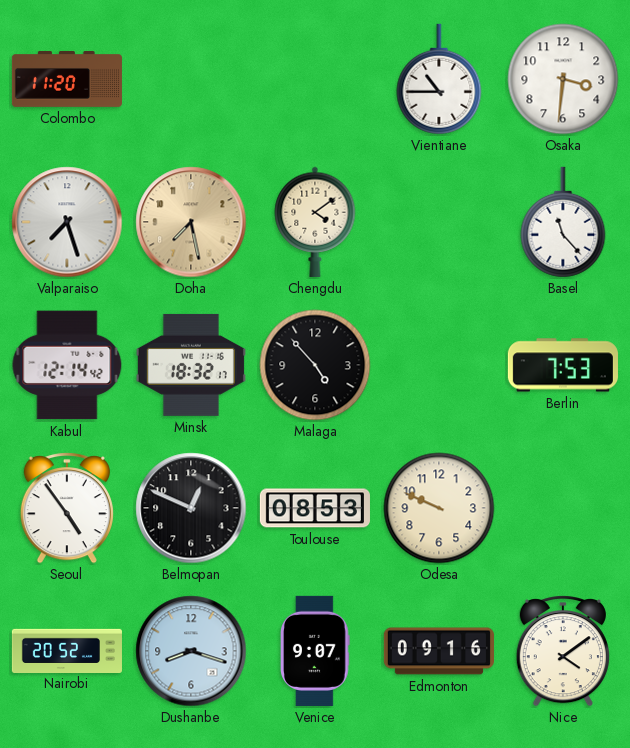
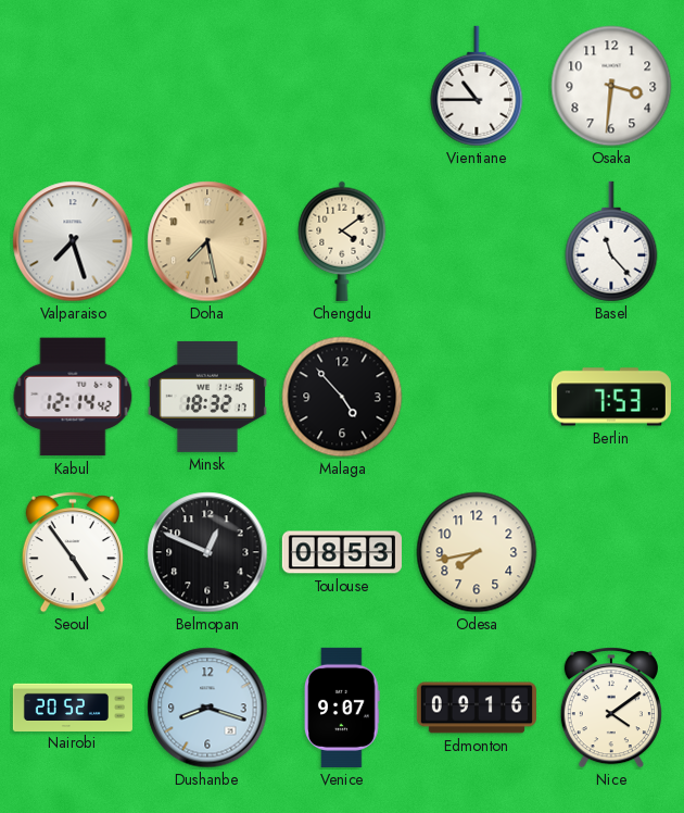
Colombo: 11:20 -> none (67, 79)
Odesa: 9:49 -> 7:43 (477, 552)
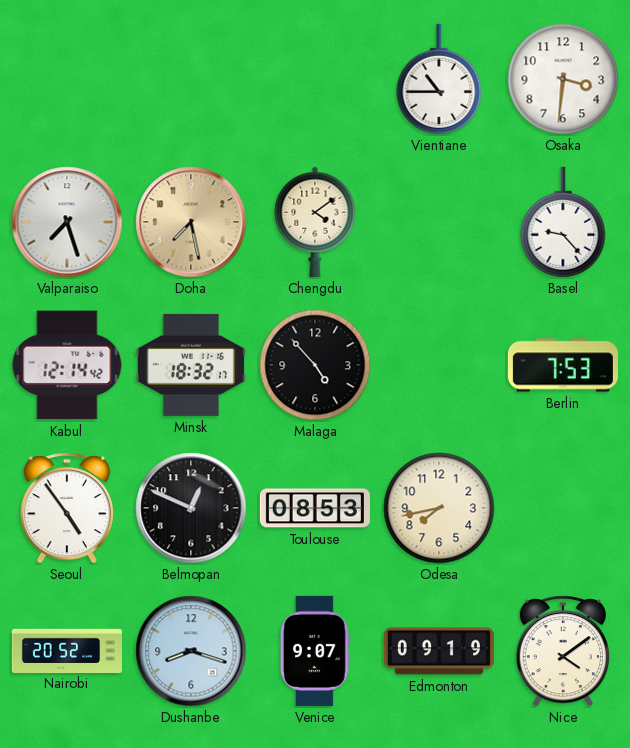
Basel: 11:23 -> 9:23 (563, 222)
Edmonton: 09:16 -> 09:19 (439, 651)
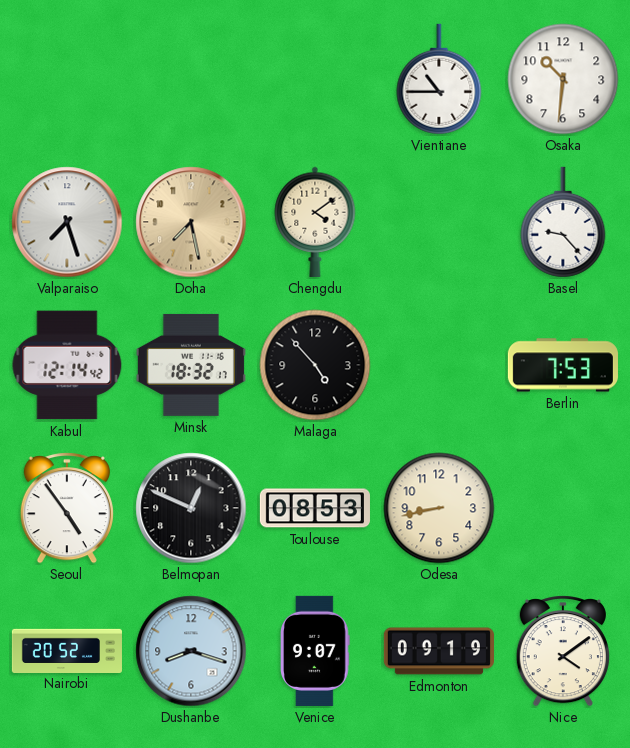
Osaka: 3:31 -> 10:31 (563, 79)
Odesa: 7:43 -> 8:43 (439, 508)
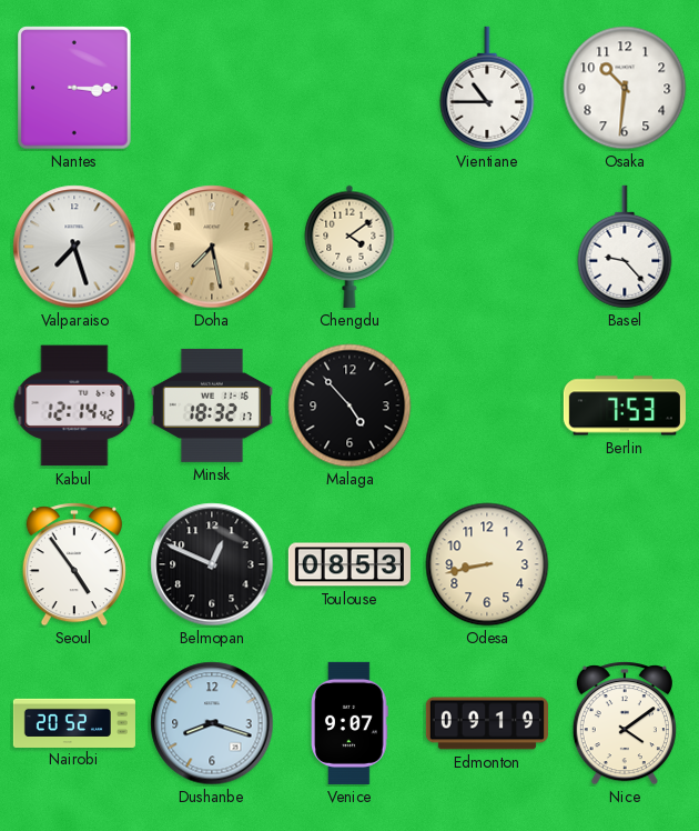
Nantes: none -> 3:15 (74, 88)
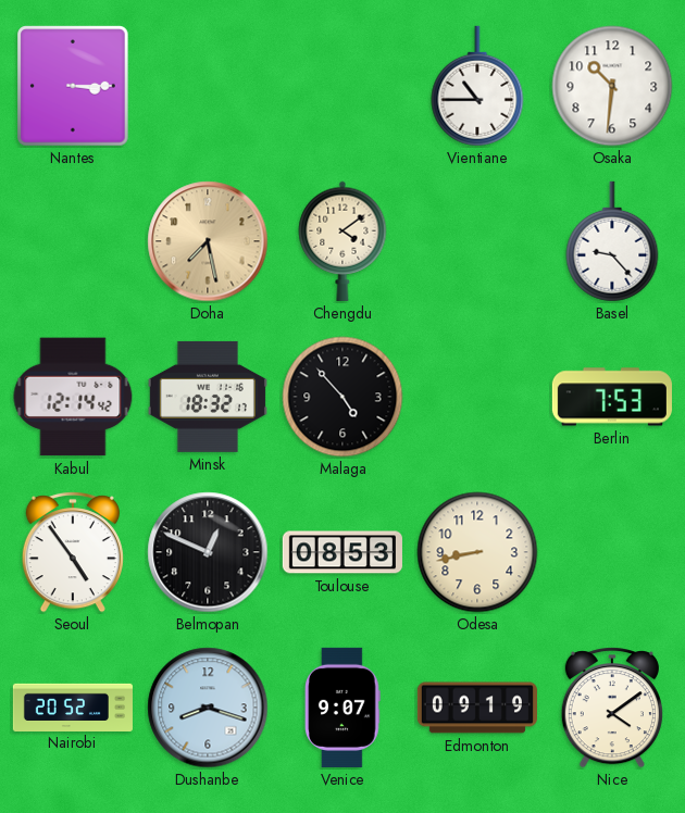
Valparaiso: 7:27 -> none (74, 247)
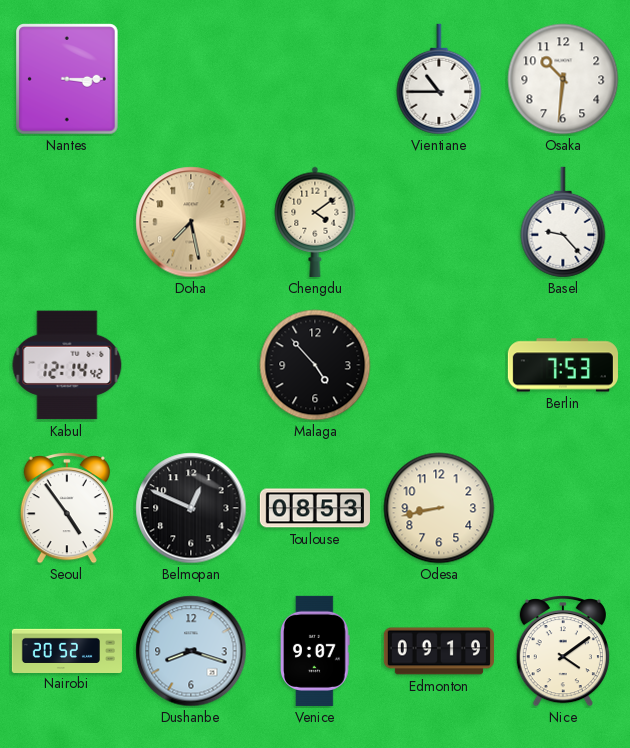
Minsk: 18:32 -> none (208, 397)
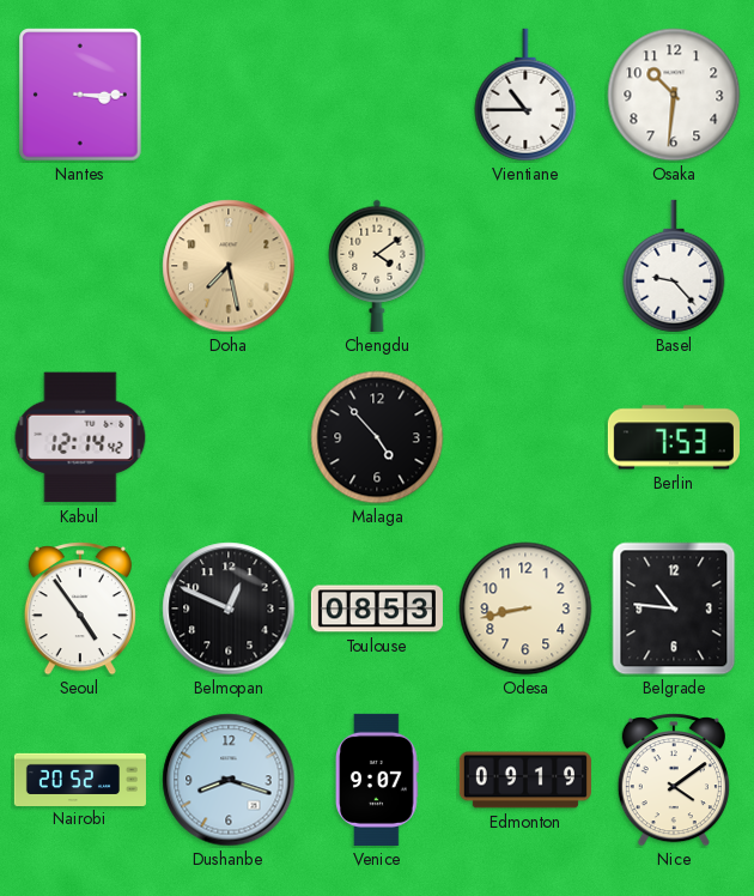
Belgrade: none -> 10:46 (674, 609)
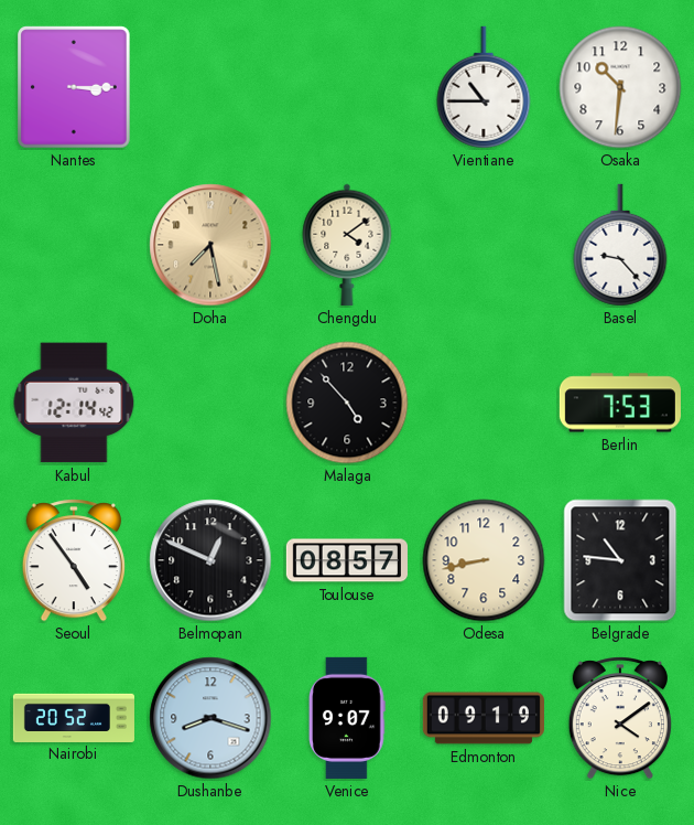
Toulouse: 08:53 -> 08:57 (347, 560)
